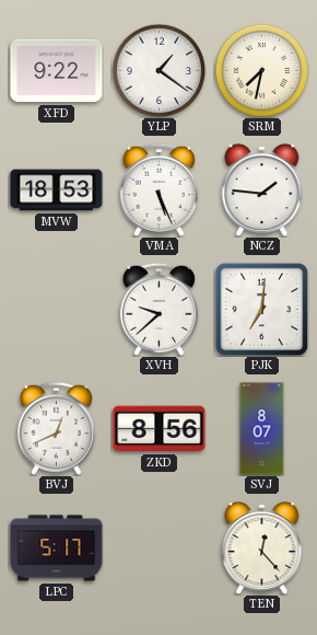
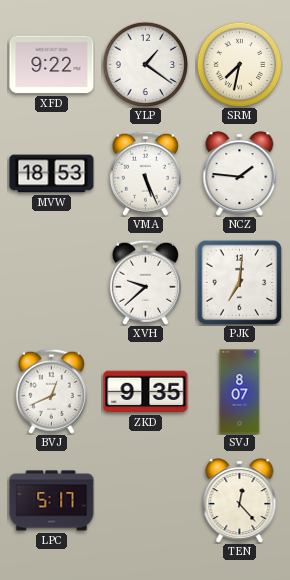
ZKD: 8:56 -> 9:35 (146, 392)
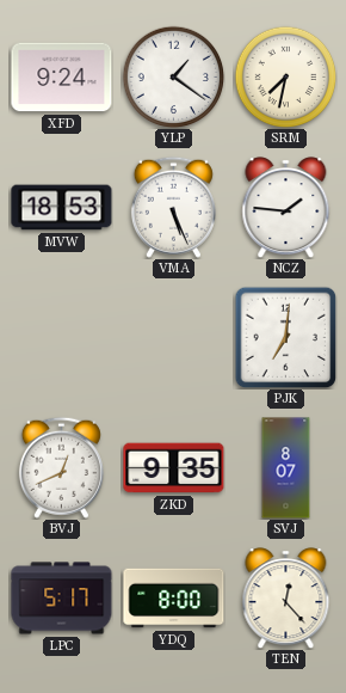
XFD: 9:22 -> 9:24 (62, 78)
XVH: 9:38 -> none (145, 282)
YDQ: none -> 8:00 (174, 599)
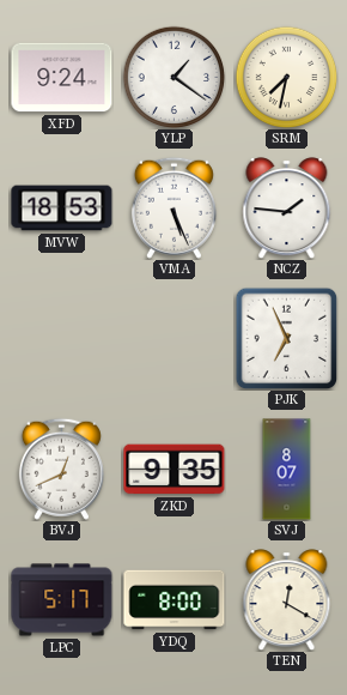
PJK: 7:01 -> 6:56 (286, 338)
TEN: 12:23 -> 12:20 (287, 600)
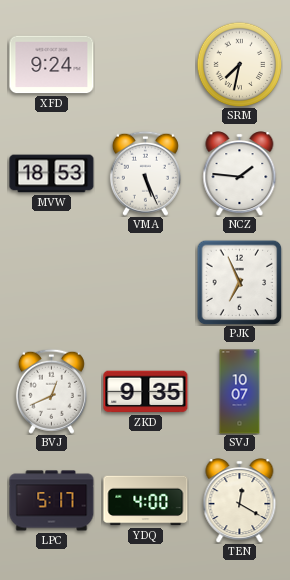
YLP: 1:21 -> none (173, 77)
SVJ: 8:07 -> 10:07 (240, 392)
YDQ: 8:00 -> 4:00 (146, 501)
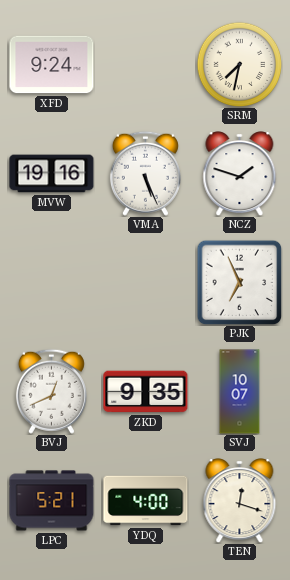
MVW: 18:53 -> 19:16 (52, 174)
NCZ: 1:46 -> 1:48 (240, 174)
LPC: 5:17 -> 5:21 (52, 501)
TEN: 12:20 -> 12:18 (240, 501)
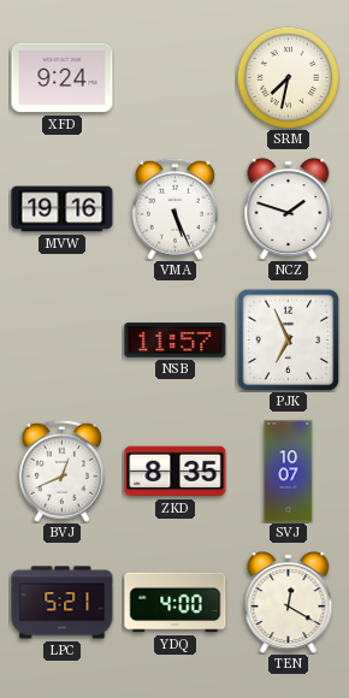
NSB: none -> 11:57 (176, 341)
ZKD: 9:35 -> 8:35 (176, 472)
TEN: 12:18 -> 12:20 (289, 603)
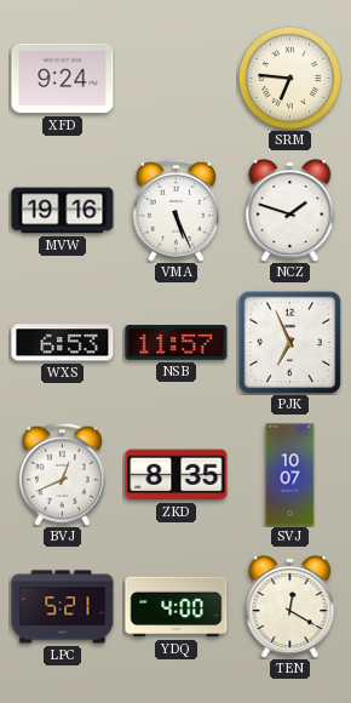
SRM: 7:32 -> 6:46 (289, 78)
WXS: none -> 6:53 (63, 343)
